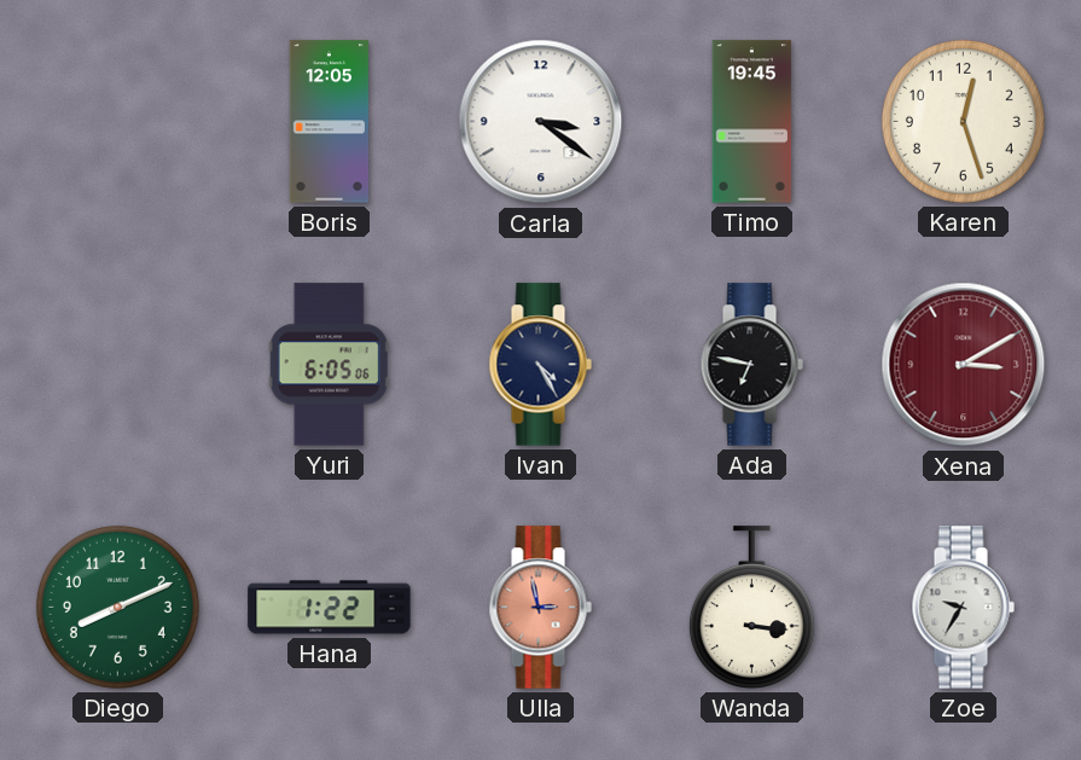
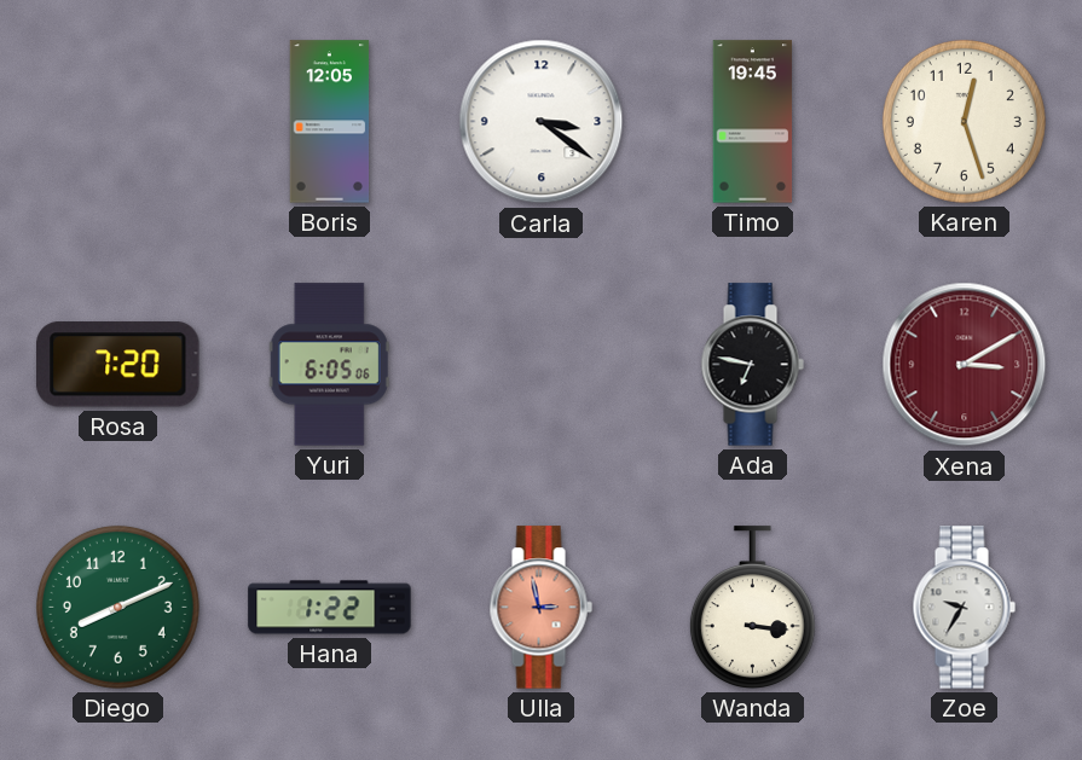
Rosa: none -> 7:20 (118, 365)
Ivan: 4:25 -> none (540, 365)
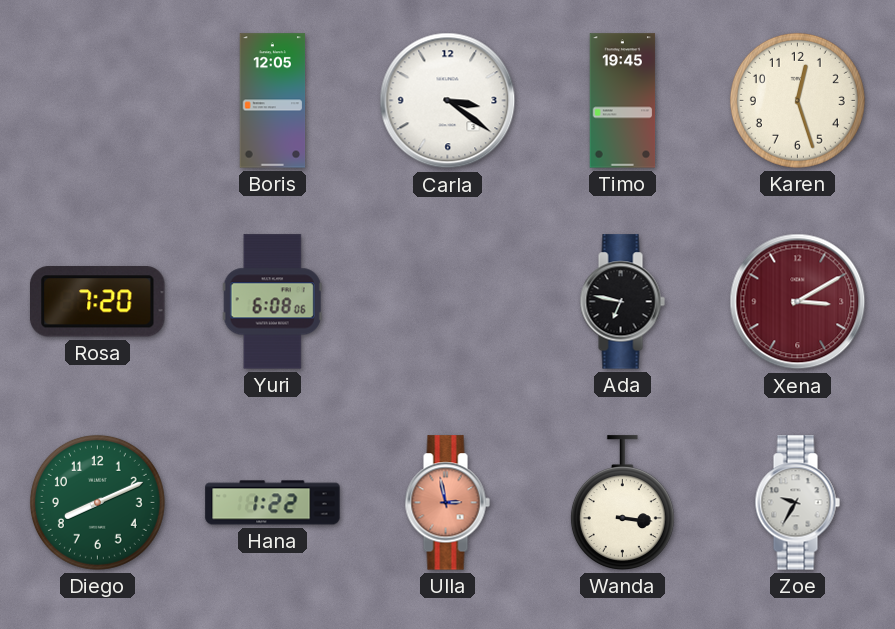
Yuri: 6:05 -> 6:08 (272, 302)
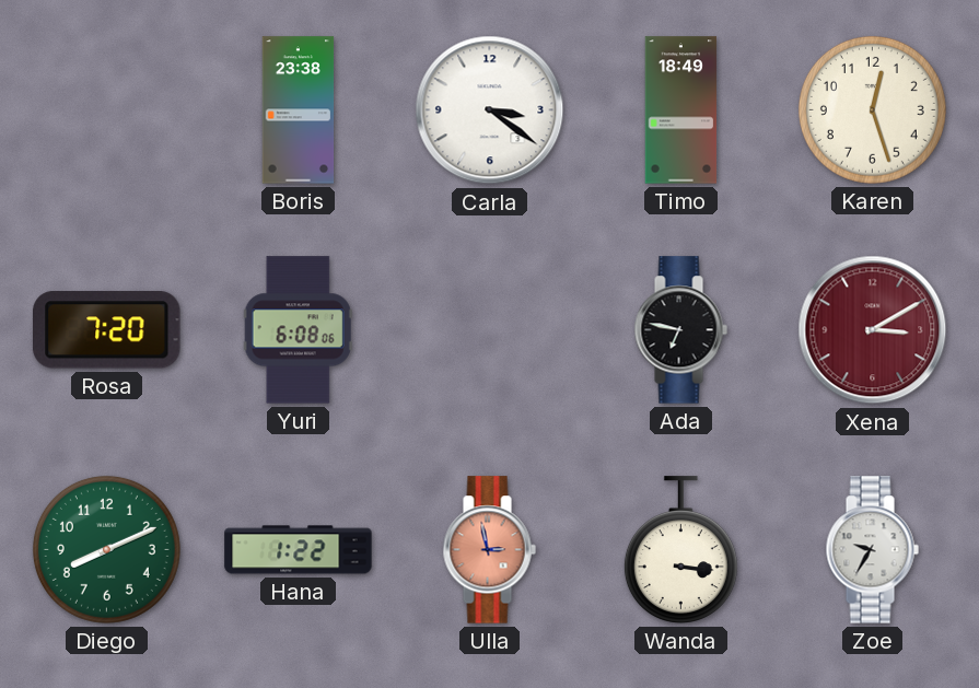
Boris: 12:05 -> 23:38 (299, 110)
Timo: 19:45 -> 18:49 (681, 110)
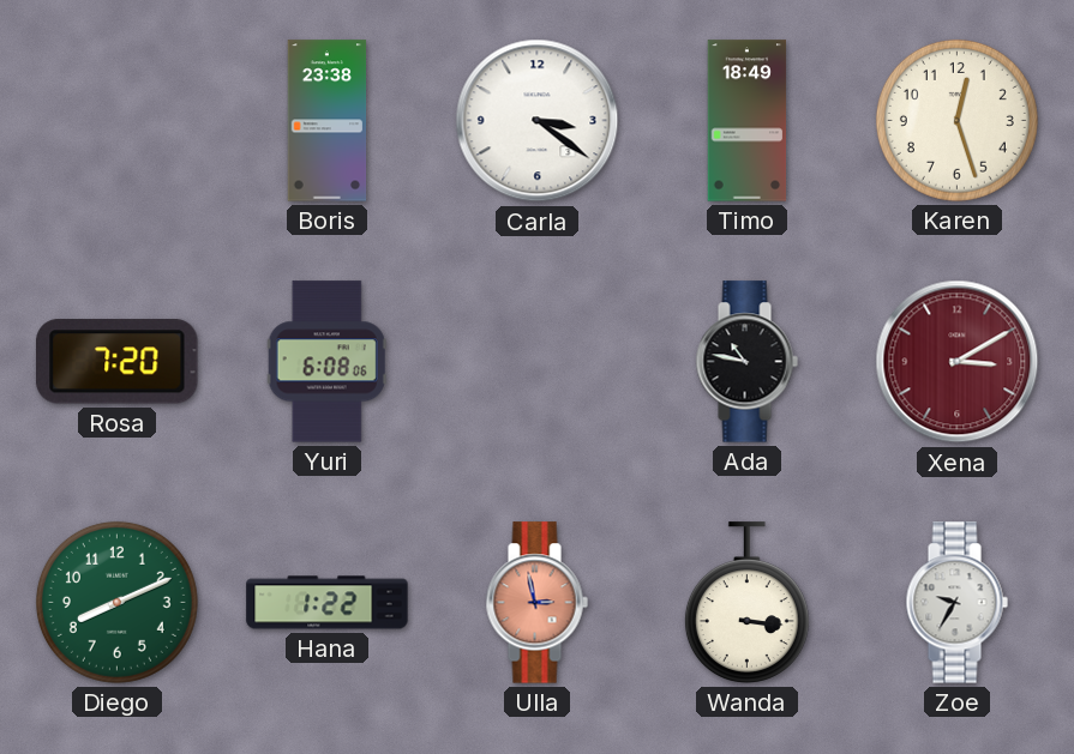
Ada: 6:47 -> 10:47 (746, 362)
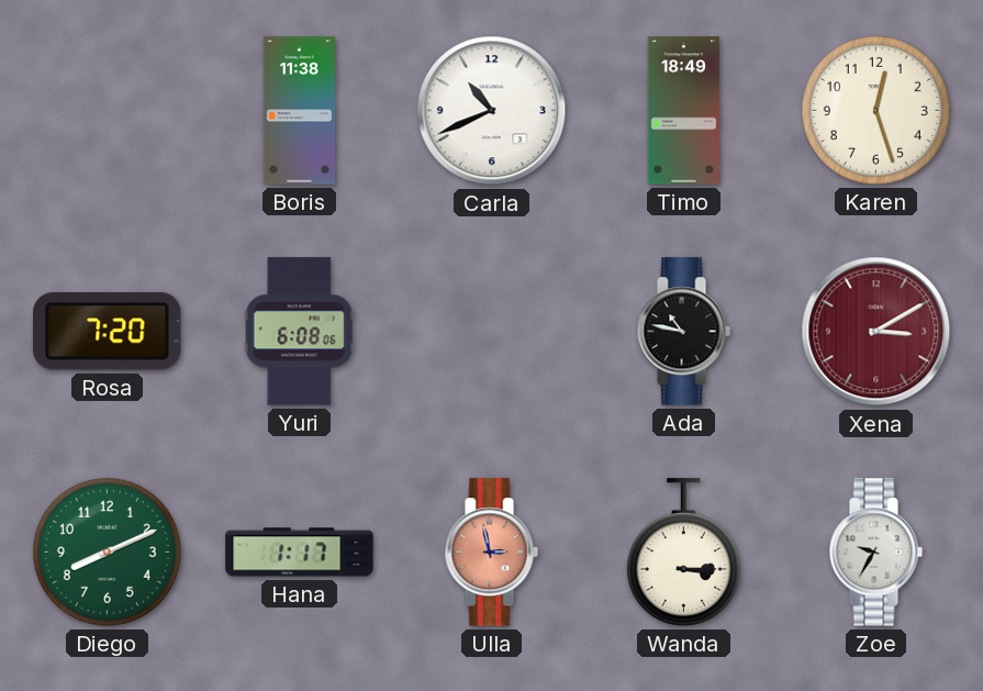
Boris: 23:38 -> 11:38 (300, 111)
Carla: 3:21 -> 10:41 (492, 111)
Hana: 1:22 -> 1:17 (300, 553)
Wanda: 3:16 -> 3:15 (683, 553)
